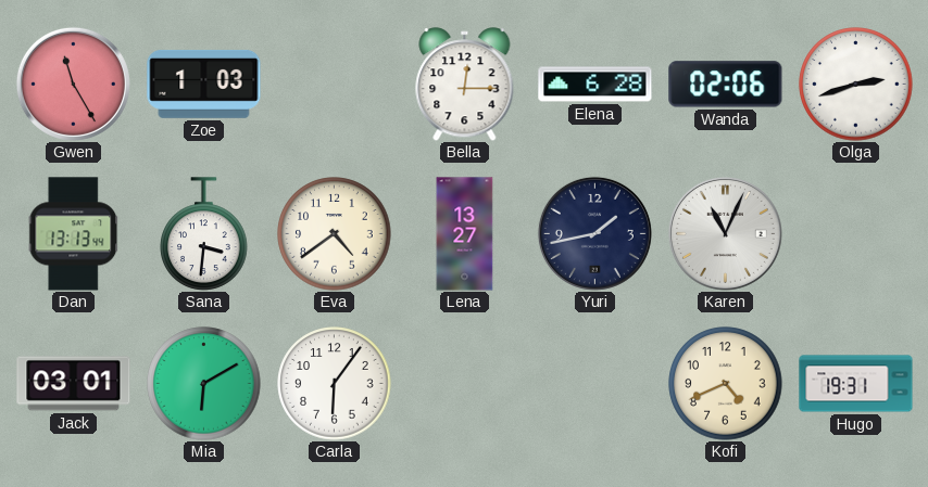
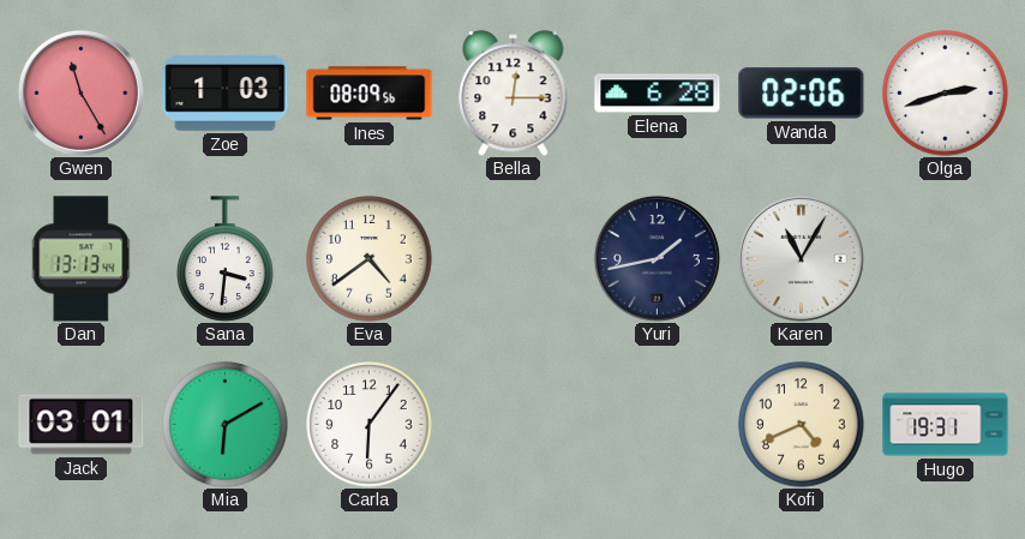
Ines: none -> 08:09 (370, 94)
Lena: 13:27 -> none (465, 234)
Karen: 11:04 -> 11:05 (801, 258)
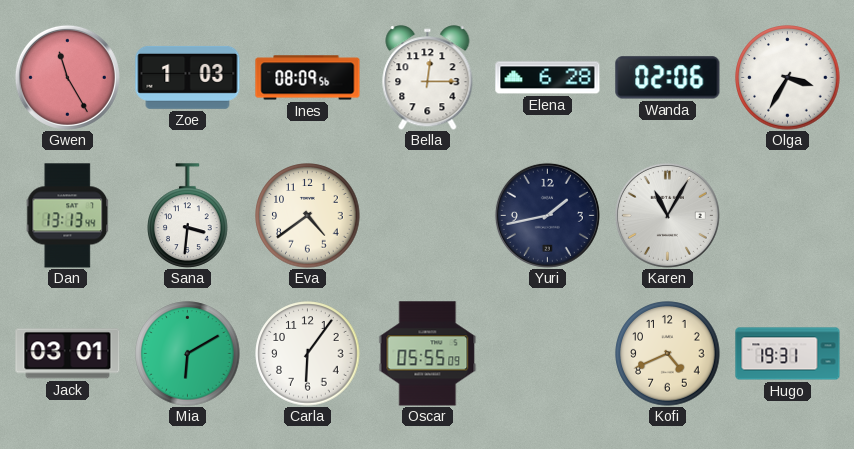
Olga: 2:42 -> 3:35 (788, 78)
Oscar: none -> 05:55 (428, 354)
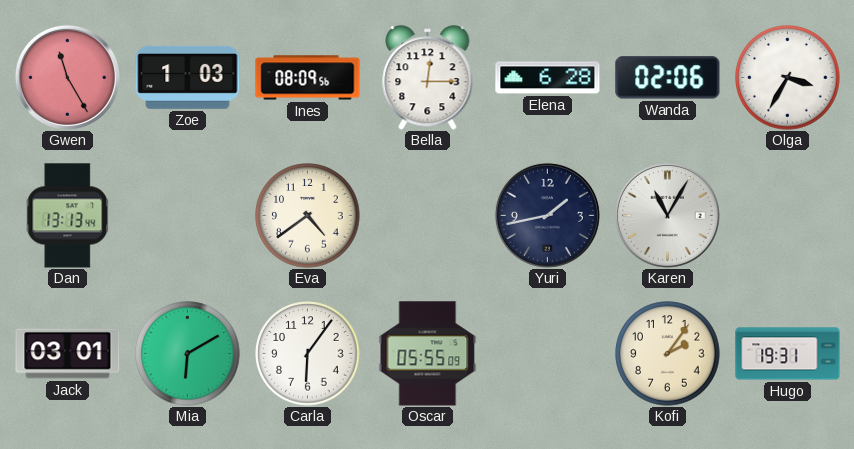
Sana: 3:31 -> none (188, 216)
Kofi: 4:41 -> 2:06 (668, 354)
